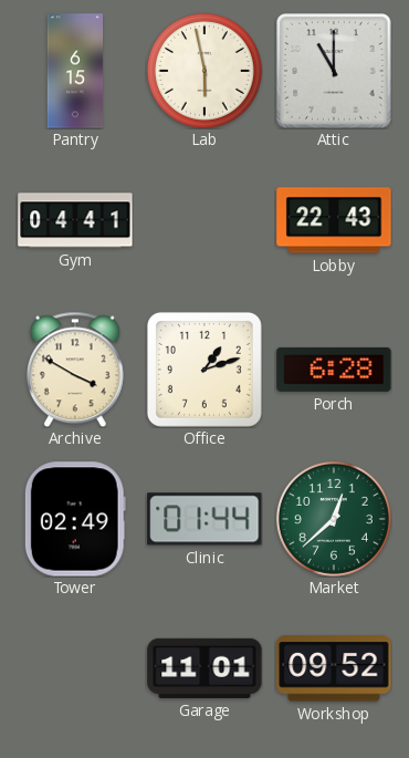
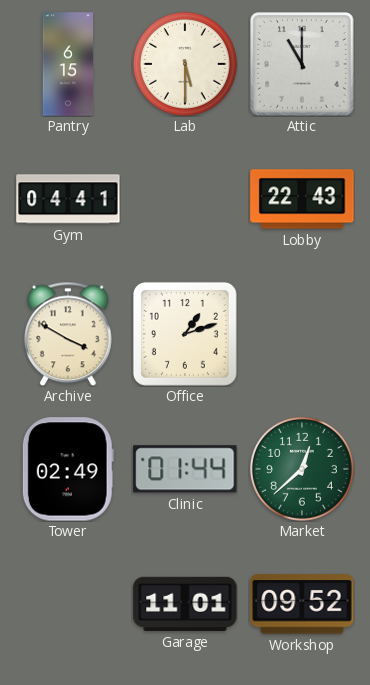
Lab: 5:58 -> 5:30 (185, 64)
Porch: 6:28 -> none (334, 370)
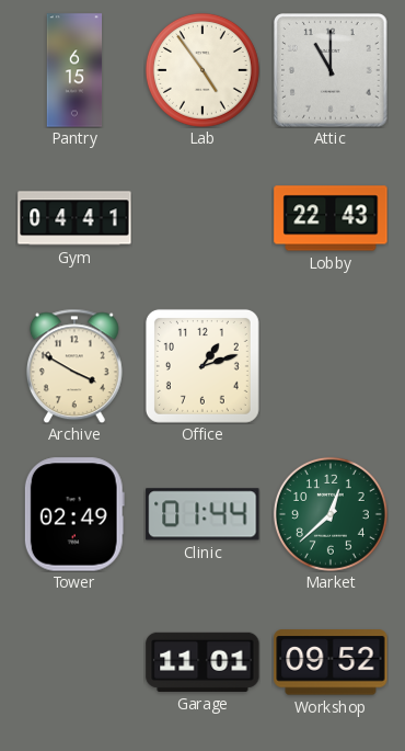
Lab: 5:30 -> 4:54 (202, 70)
